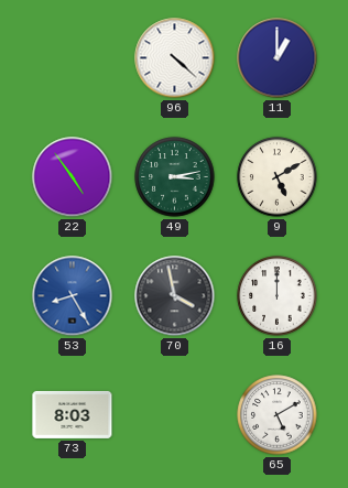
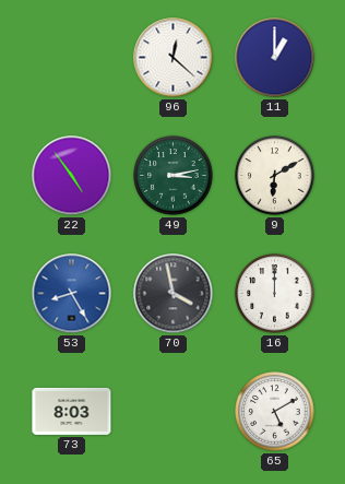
96: 4:22 -> 12:22 (174, 58)
9: 5:10 -> 6:10 (275, 176)
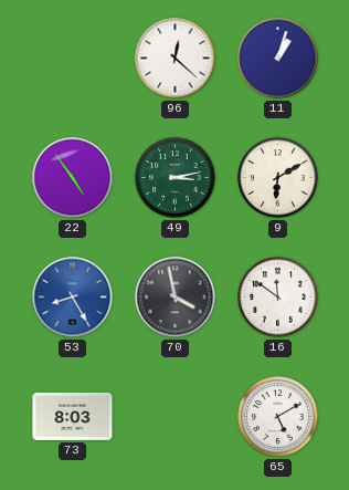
11: 1:00 -> 1:03 (278, 59)
16: 12:00 -> 11:51 (278, 298)
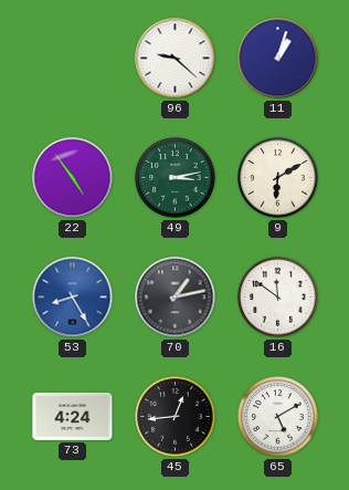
96: 12:22 -> 9:22 (176, 59)
70: 3:58 -> 1:13 (176, 298)
73: 8:03 -> 4:24 (73, 416)
45: none -> 12:44 (176, 417)
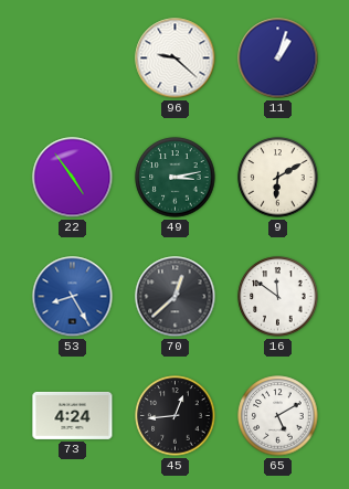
70: 1:13 -> 12:38 (176, 297)
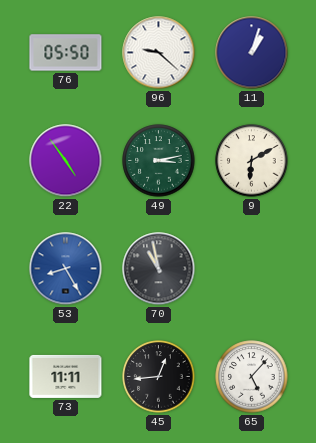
76: none -> 05:50 (66, 53)
70: 12:38 -> 10:58 (159, 269)
16: 11:51 -> none (278, 297)
73: 4:24 -> 11:11 (66, 376)
65: 5:10 -> 5:07 (252, 377)
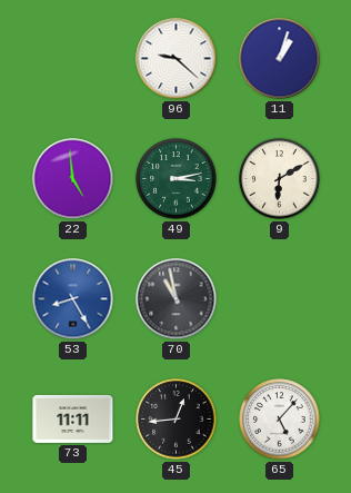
76: 05:50 -> none (66, 53)
22: 4:54 -> 4:59 (73, 179)
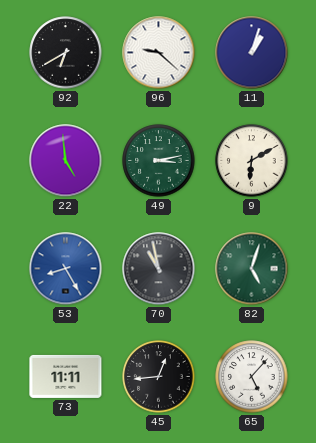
92: none -> 6:40 (66, 53)
82: none -> 5:03 (252, 269)
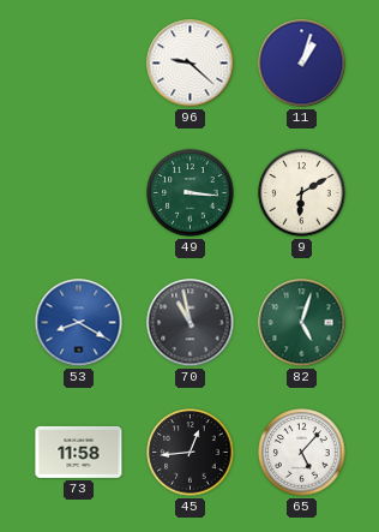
92: 6:40 -> none (66, 53)
22: 4:59 -> none (66, 161)
49: 3:13 -> 3:16 (191, 193)
53: 8:25 -> 8:20 (79, 323)
73: 11:11 -> 11:58 (79, 452)
